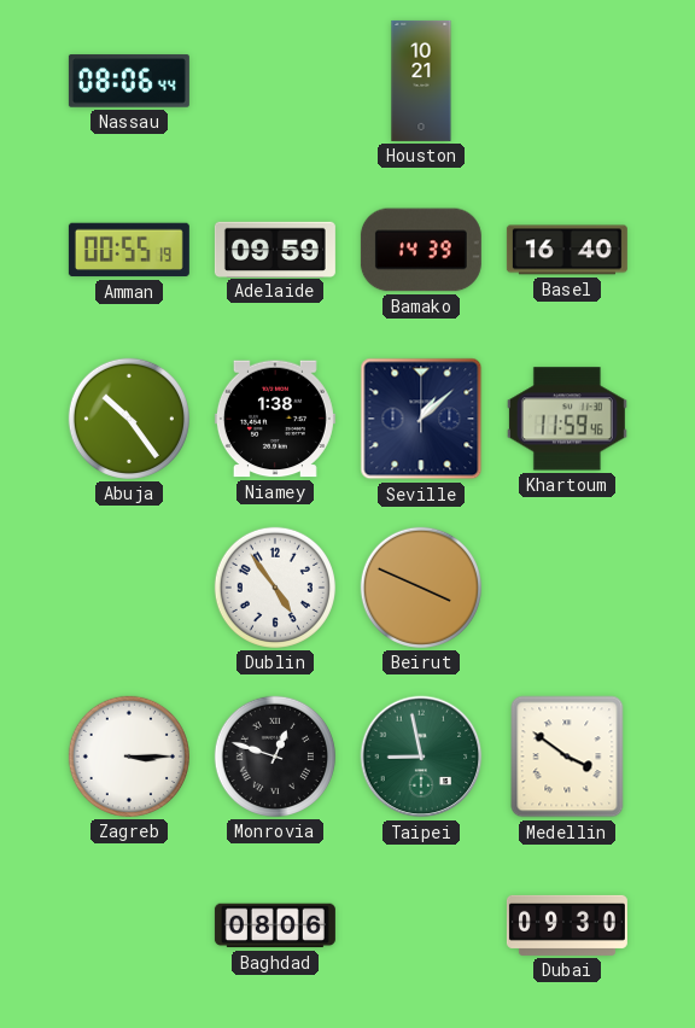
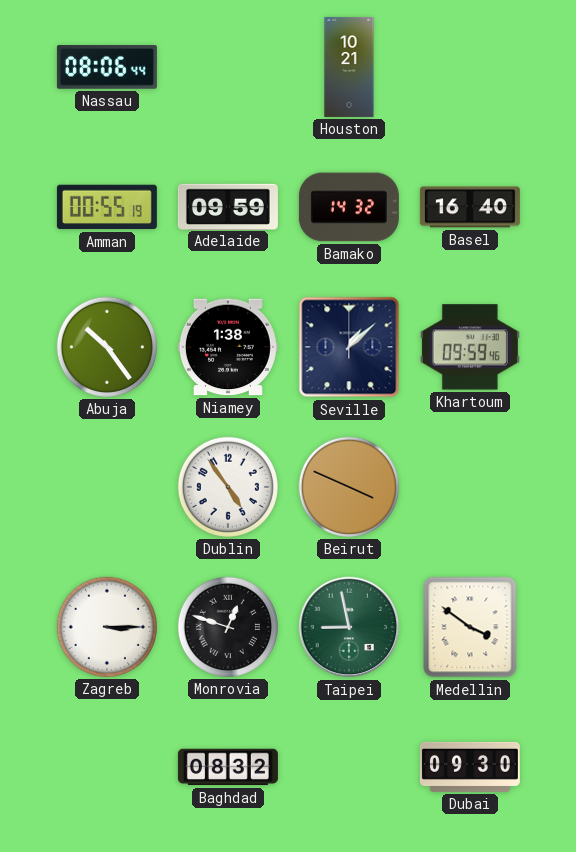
Bamako: 14:39 -> 14:32 (349, 207)
Khartoum: 11:59 -> 09:59 (470, 347)
Baghdad: 08:06 -> 08:32 (228, 767)
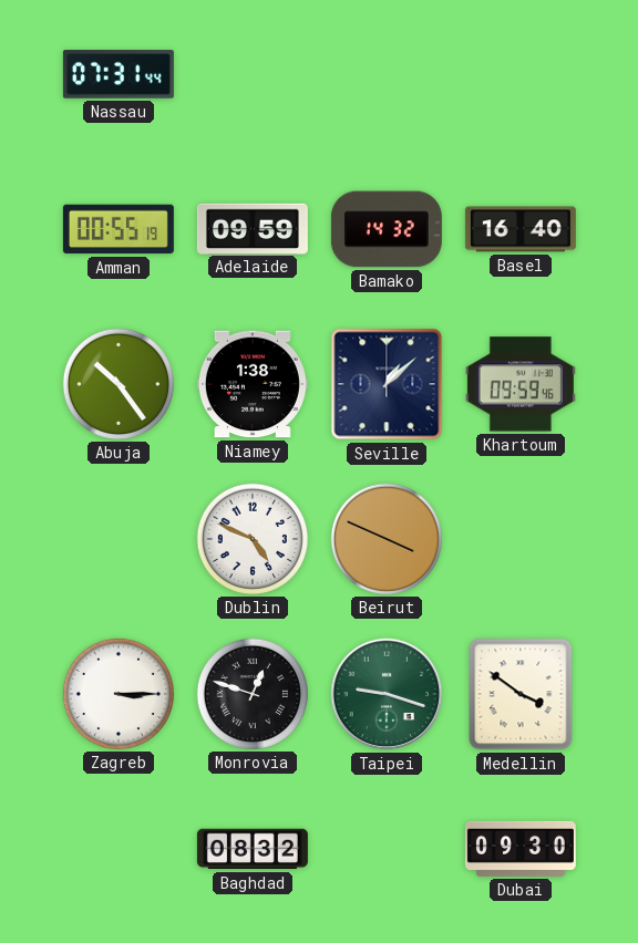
Nassau: 08:06 -> 07:31 (119, 74)
Houston: 10:21 -> none (349, 67)
Dublin: 4:54 -> 4:49 (253, 539)
Taipei: 8:58 -> 9:18 (387, 694)
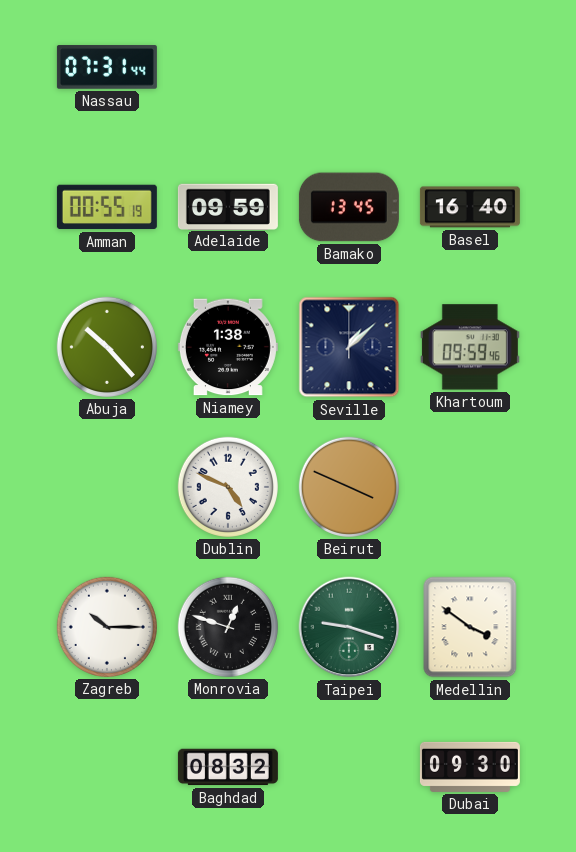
Bamako: 14:32 -> 13:45 (349, 207)
Abuja: 10:24 -> 10:23 (107, 347)
Zagreb: 3:15 -> 10:15 (107, 627)
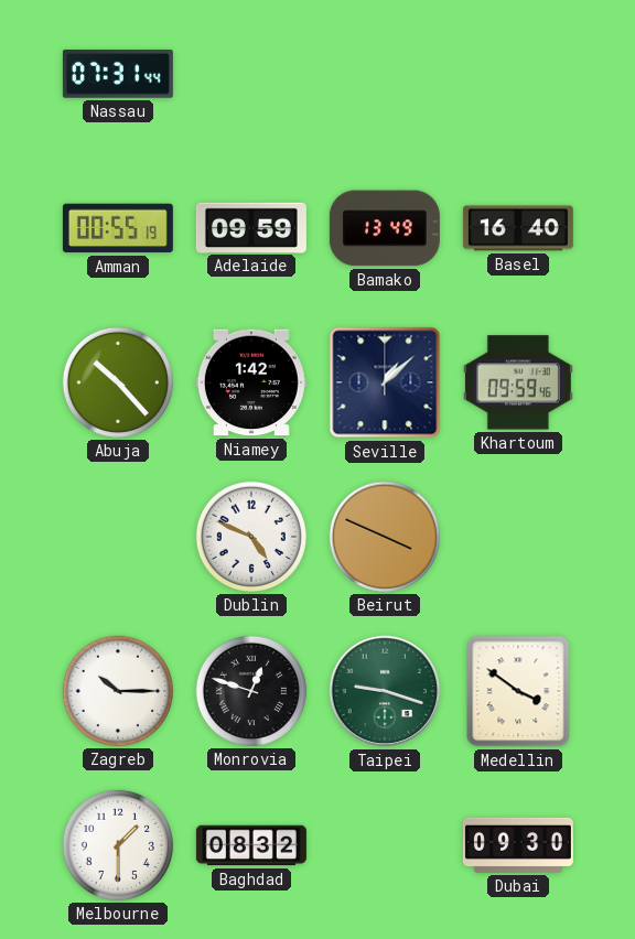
Bamako: 13:45 -> 13:49 (385, 228)
Niamey: 1:38 -> 1:42 (251, 382)
Melbourne: none -> 1:30 (118, 845)
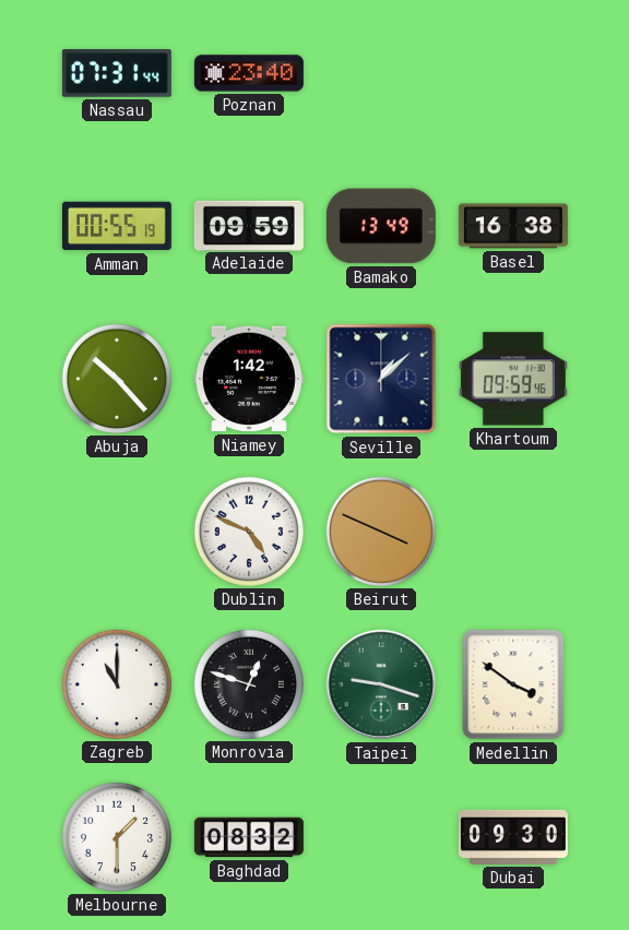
Poznan: none -> 23:40 (249, 73)
Basel: 16:40 -> 16:38 (513, 226)
Zagreb: 10:15 -> 11:00 (117, 684)
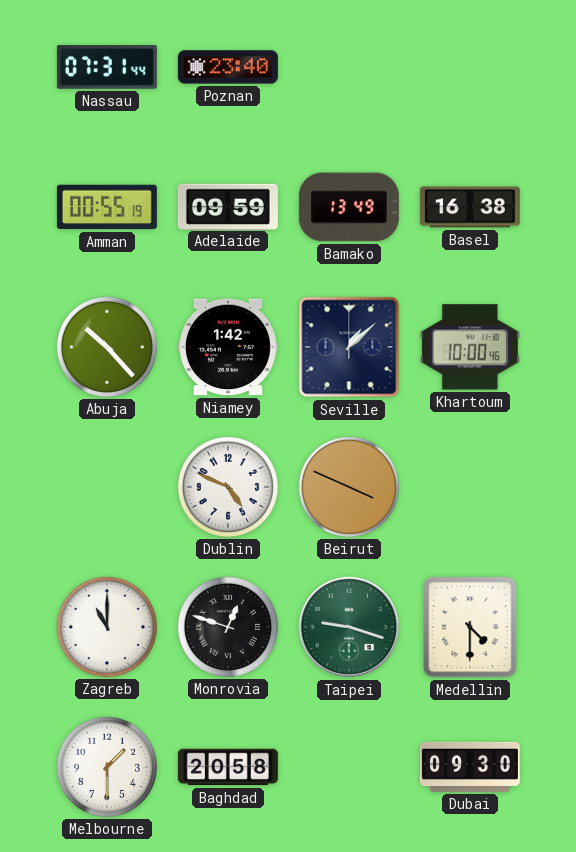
Khartoum: 09:59 -> 10:00 (470, 347)
Medellin: 3:51 -> 4:30 (470, 627)
Baghdad: 08:32 -> 20:58 (228, 767)
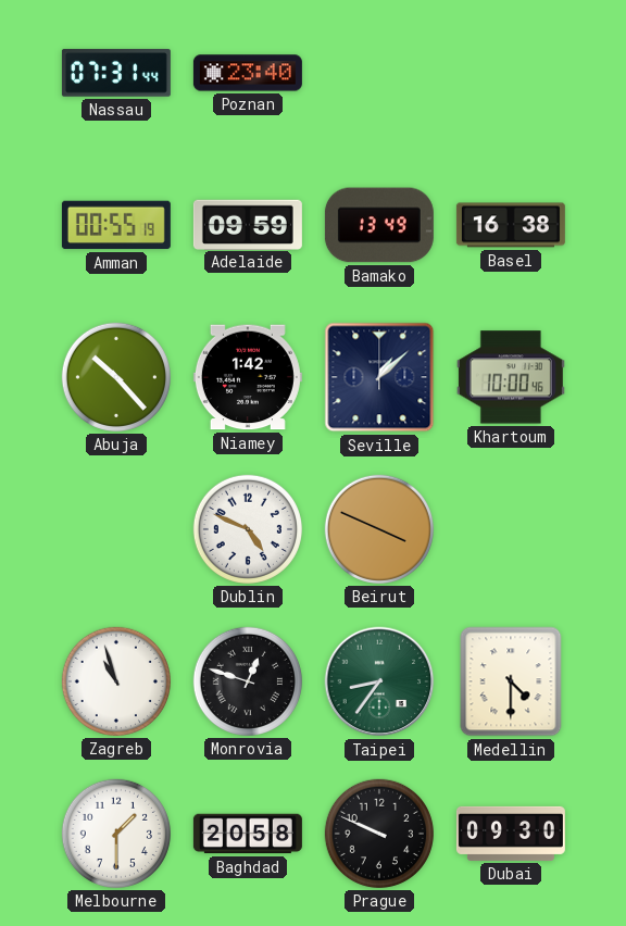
Zagreb: 11:00 -> 10:57 (116, 681)
Taipei: 9:18 -> 8:36 (379, 681)
Prague: none -> 9:49 (379, 834)
